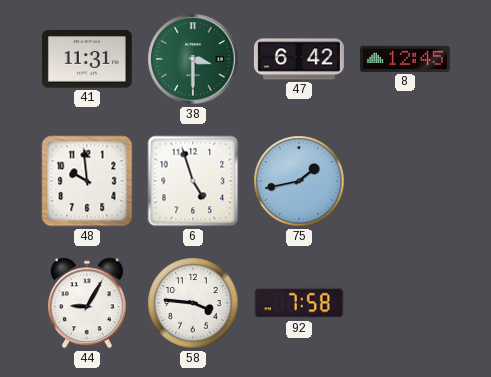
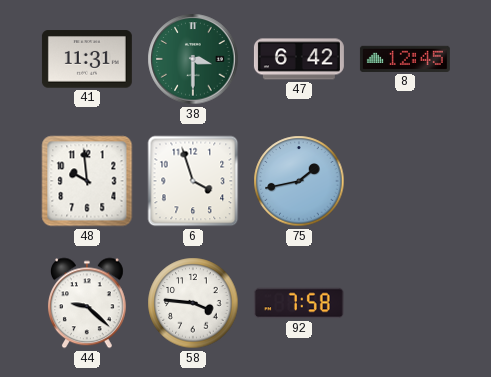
6: 4:57 -> 3:57 (193, 181)
44: 9:05 -> 9:22 (87, 303)
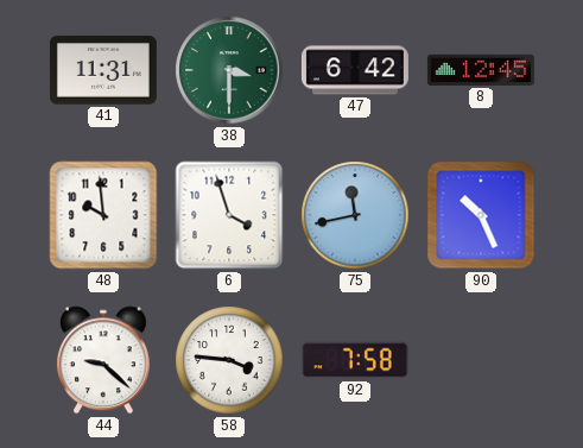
75: 1:43 -> 11:43 (355, 215)
90: none -> 10:26 (481, 215)
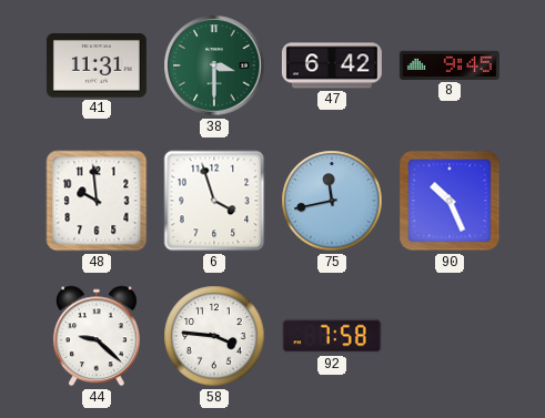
8: 12:45 -> 9:45 (450, 65)
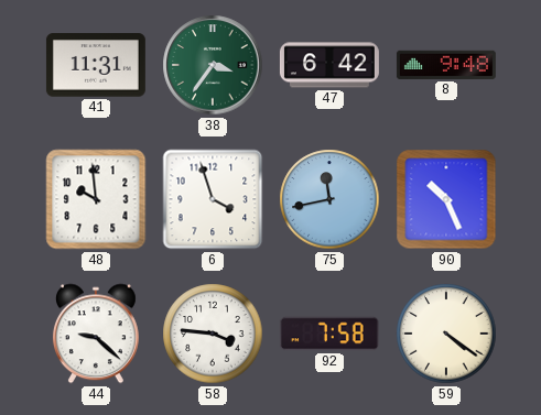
38: 3:30 -> 3:36 (213, 65)
8: 9:45 -> 9:48 (446, 65)
59: none -> 4:21 (446, 334)
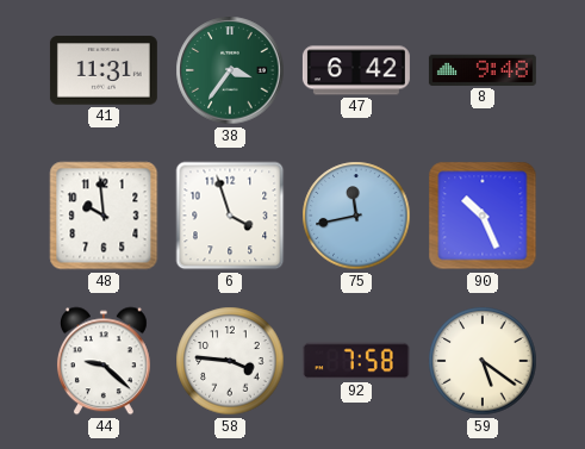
59: 4:21 -> 5:21 (483, 361)
